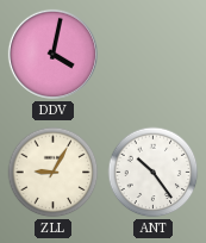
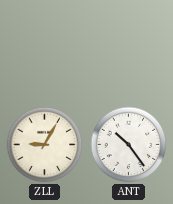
DDV: 4:02 -> none (52, 54)
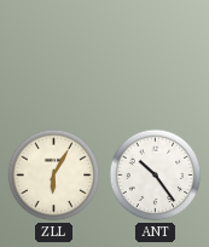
ZLL: 9:05 -> 6:05 (54, 176)
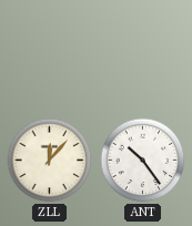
ZLL: 6:05 -> 12:07 (50, 161)
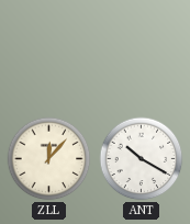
ANT: 10:24 -> 10:20 (142, 159)
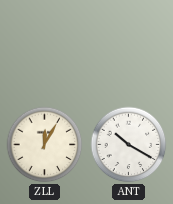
ZLL: 12:07 -> 12:05 (45, 145)
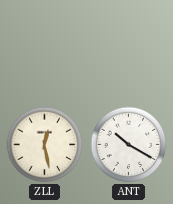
ZLL: 12:05 -> 12:28 (45, 145)
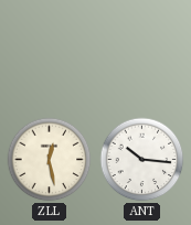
ANT: 10:20 -> 10:16 (142, 160)
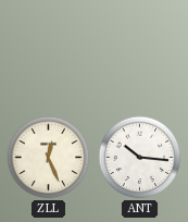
ZLL: 12:28 -> 12:26 (49, 158)
